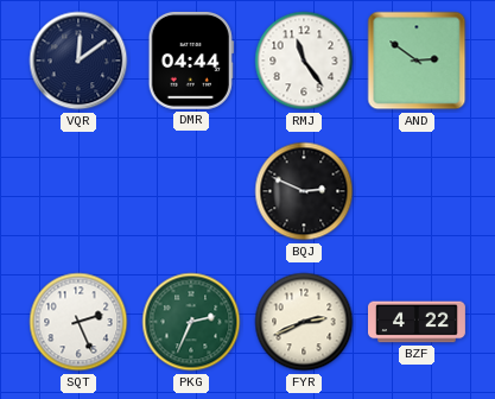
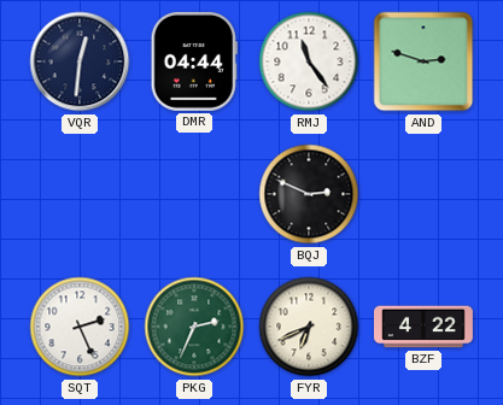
VQR: 12:09 -> 12:31 (80, 61)
AND: 2:51 -> 2:48 (423, 61)
FYR: 2:41 -> 6:41 (309, 327)
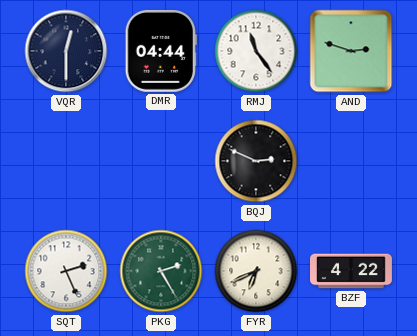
VQR: 12:31 -> 12:30 (66, 51)
PKG: 2:34 -> 2:25 (161, 271)
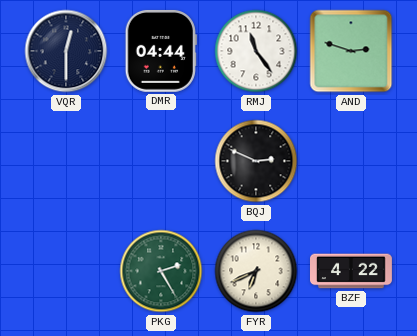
SQT: 2:26 -> none (66, 271)
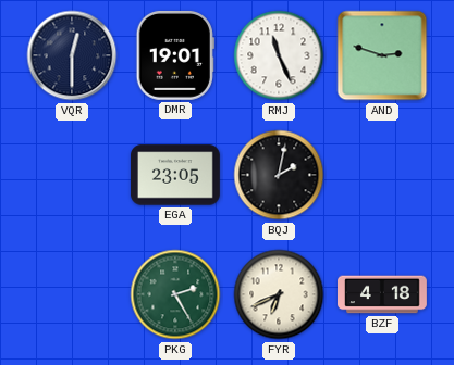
DMR: 04:44 -> 19:01 (175, 55)
RMJ: 11:24 -> 11:26 (279, 55)
EGA: none -> 23:05 (175, 175)
BQJ: 2:49 -> 2:02 (279, 175)
BZF: 4:22 -> 4:18 (383, 294)
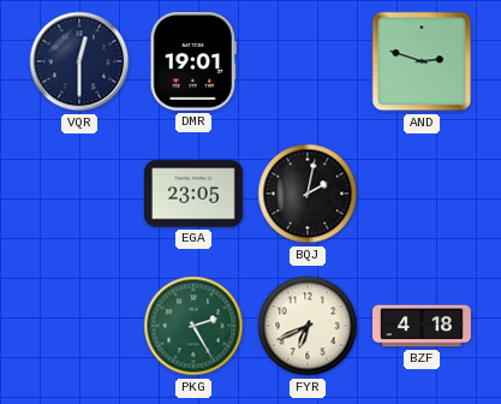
RMJ: 11:26 -> none (279, 55)
